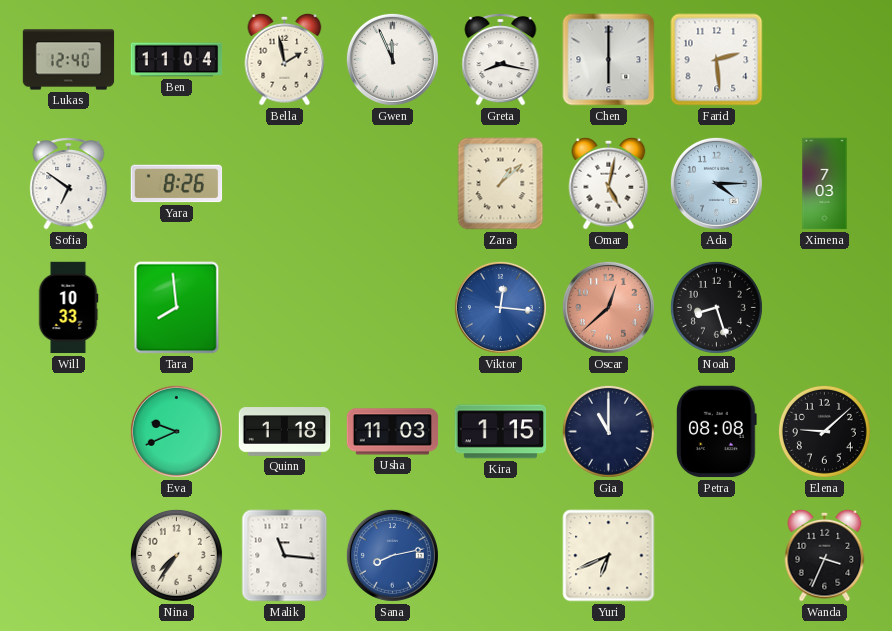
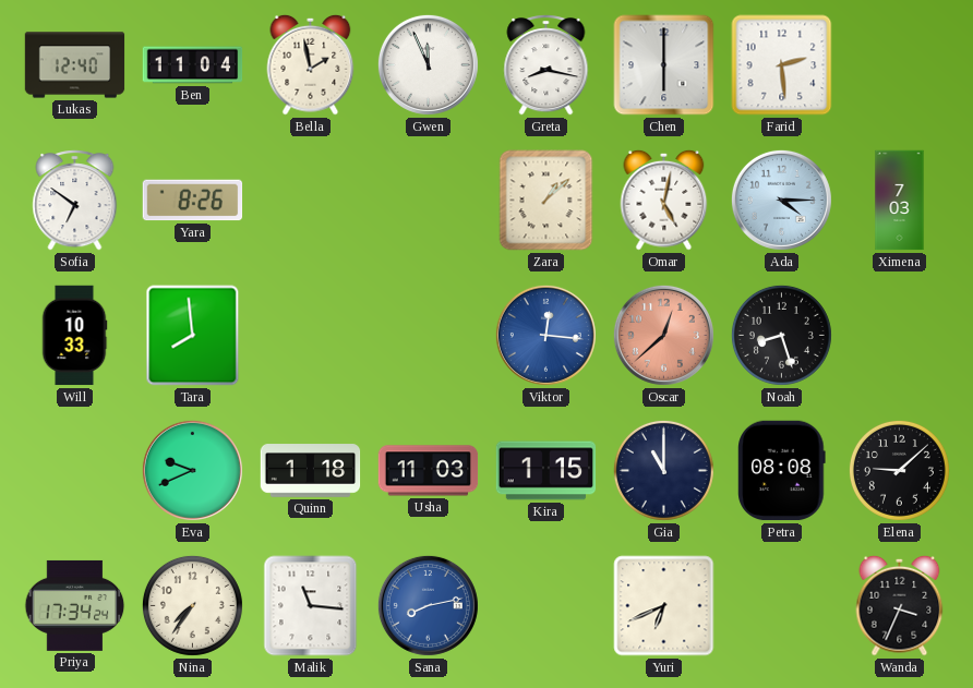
Priya: none -> 17:34 (75, 605)
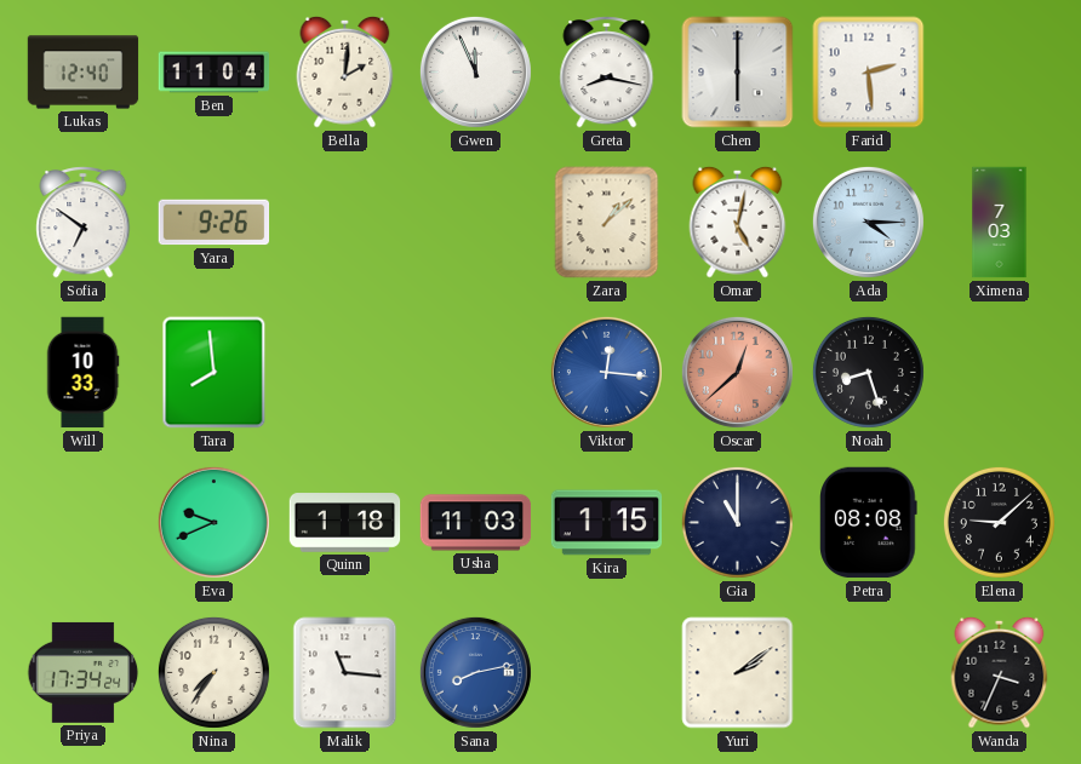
Bella: 1:58 -> 2:01 (345, 71)
Yara: 8:26 -> 9:26 (215, 223)
Yuri: 6:41 -> 2:09 (738, 673)
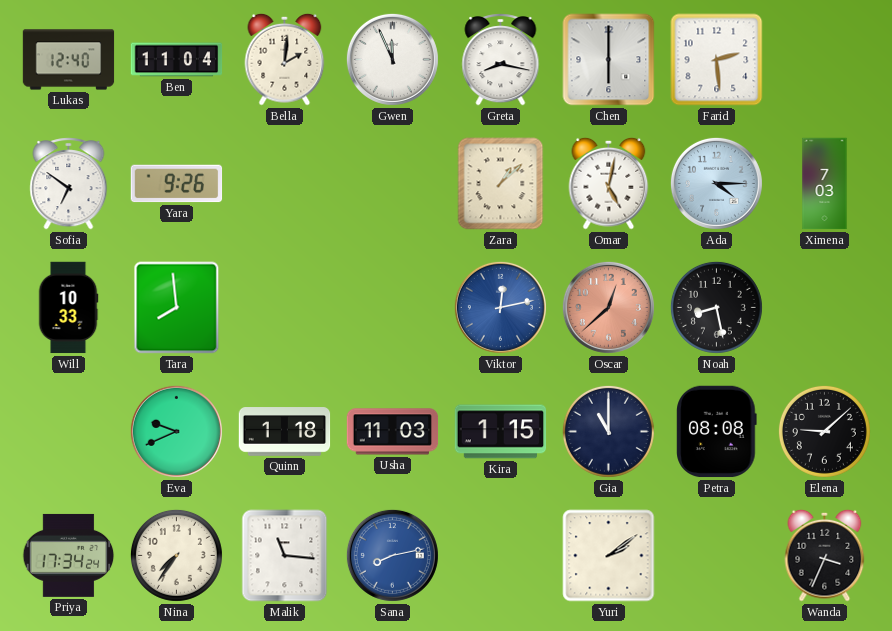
Viktor: 12:16 -> 12:13 (500, 307)
Noah: 8:27 -> 8:28 (716, 307)
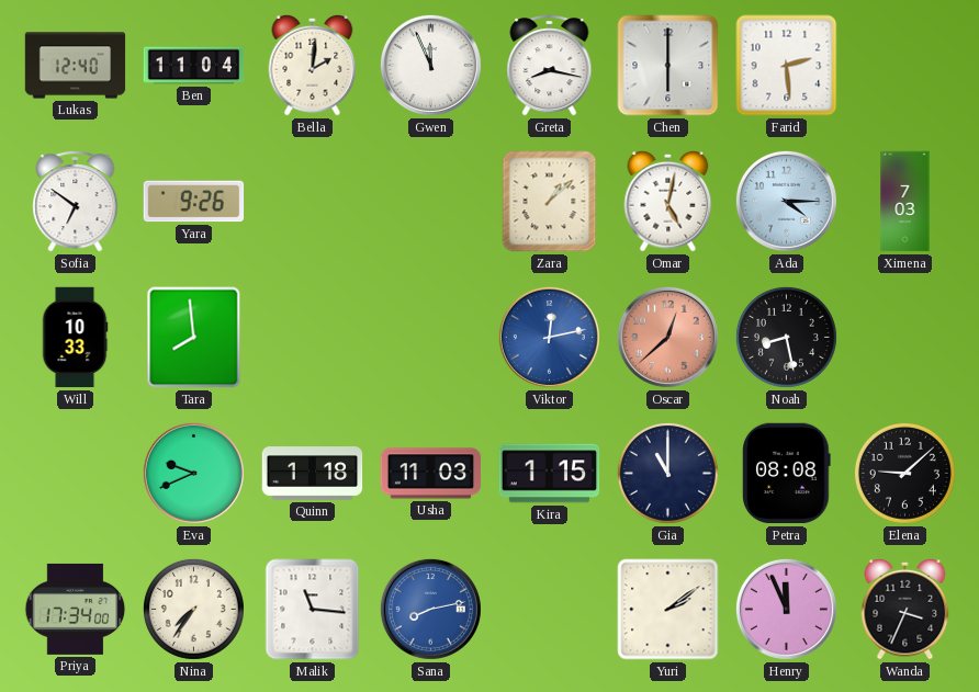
Priya: 17:34:24 -> 17:34:00 (76, 609)
Henry: none -> 11:56 (786, 609)
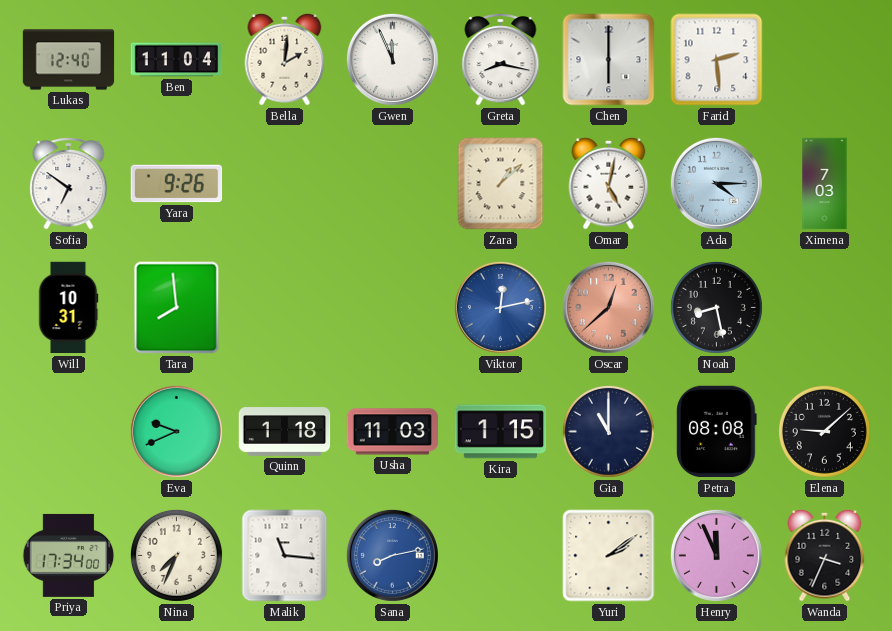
Will: 10:33 -> 10:31 (68, 308)
Nina: 7:36 -> 7:34 (176, 555)
